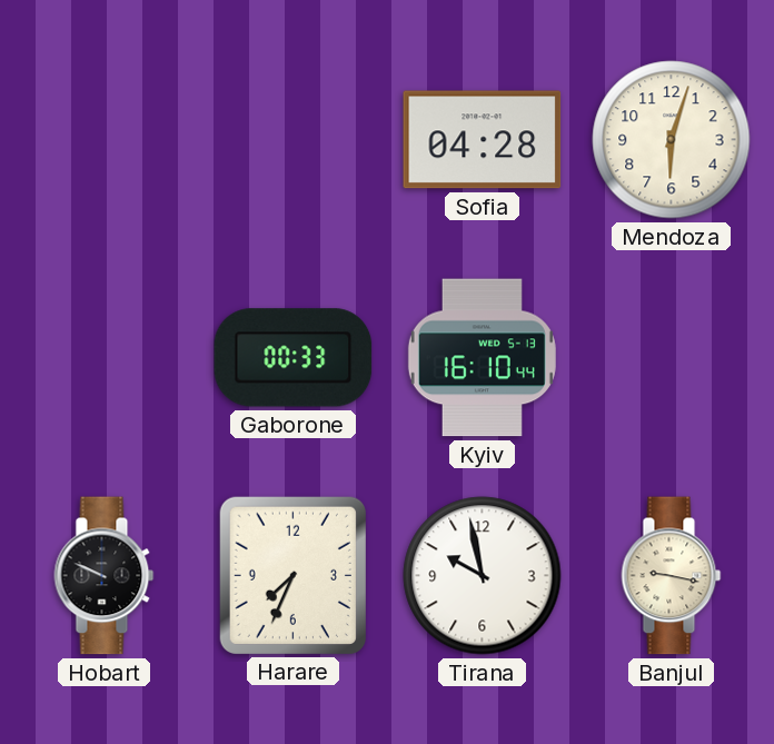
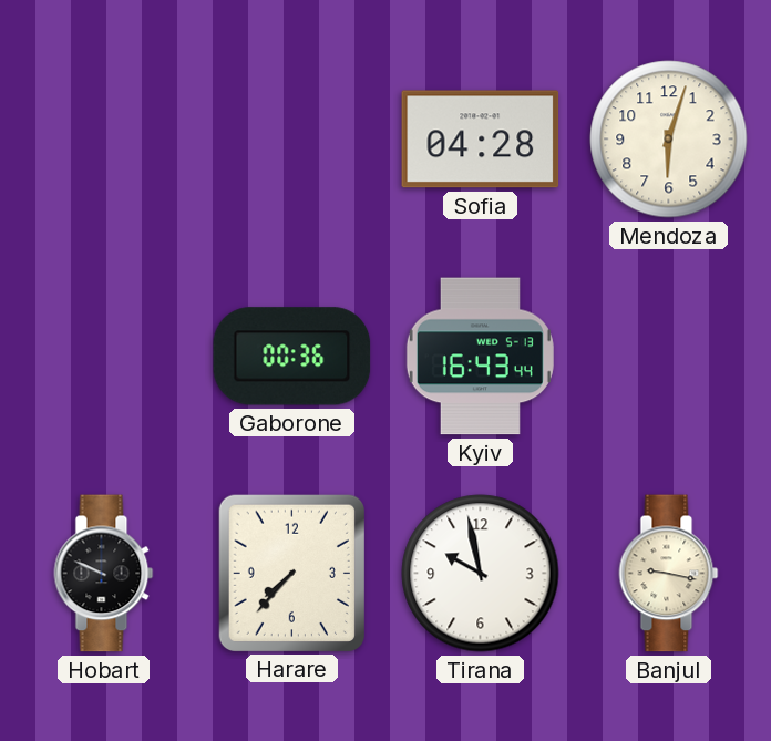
Gaborone: 00:33 -> 00:36 (292, 357)
Kyiv: 16:10 -> 16:43 (480, 357)
Harare: 7:34 -> 7:37 (291, 573)
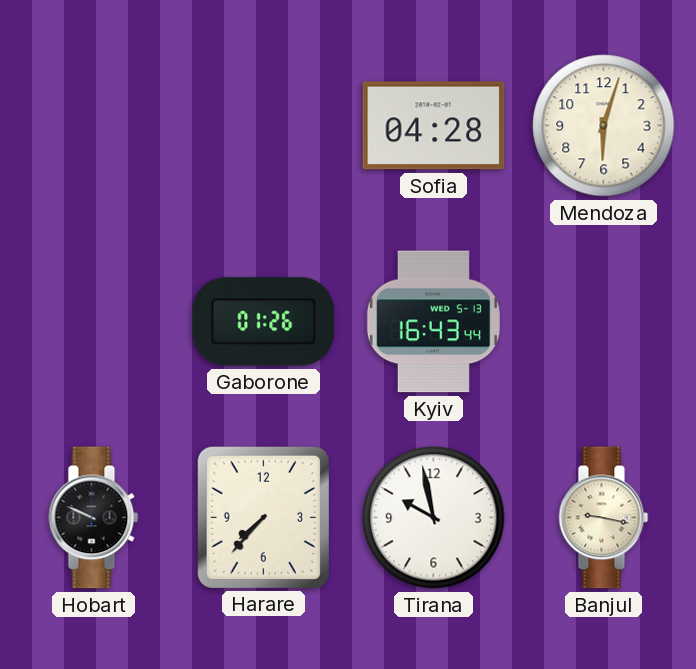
Gaborone: 00:36 -> 01:26 (264, 322)
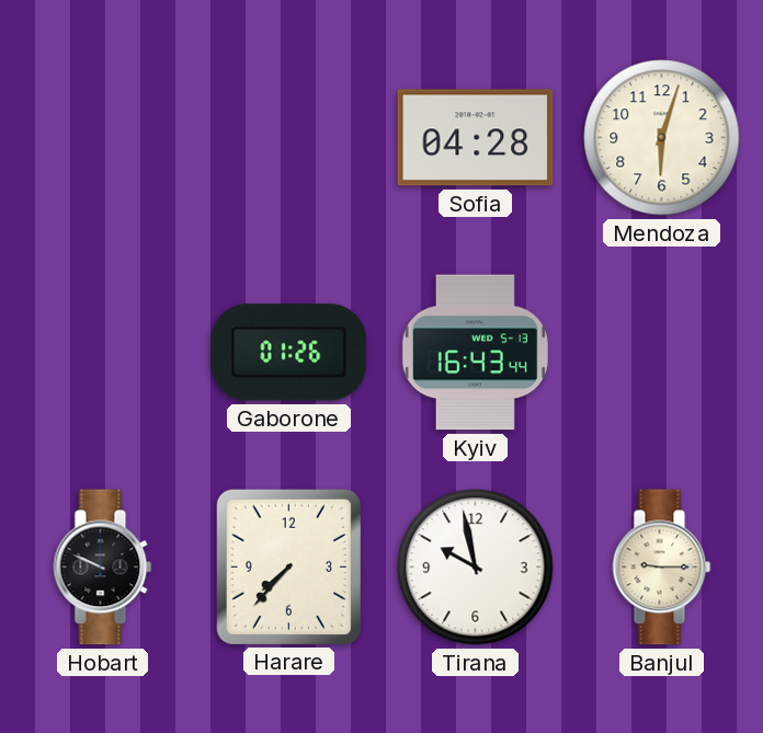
Banjul: 9:17 -> 9:15 (662, 568)
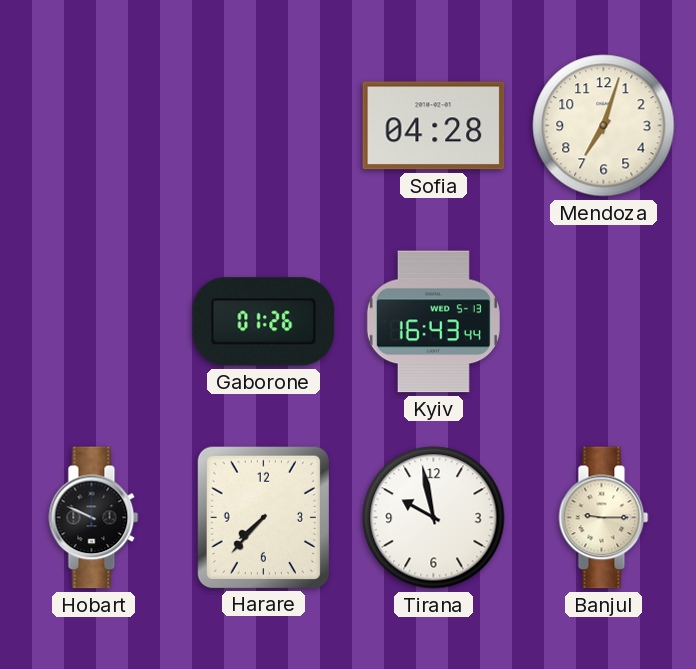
Mendoza: 6:03 -> 7:03 (604, 126)
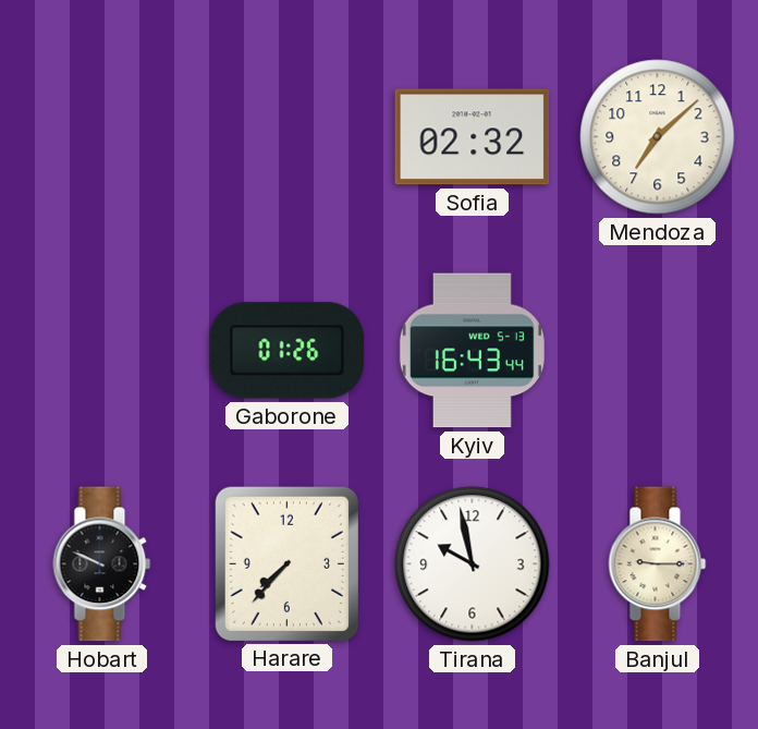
Sofia: 04:28 -> 02:32 (473, 137)
Mendoza: 7:03 -> 7:08 (658, 137)
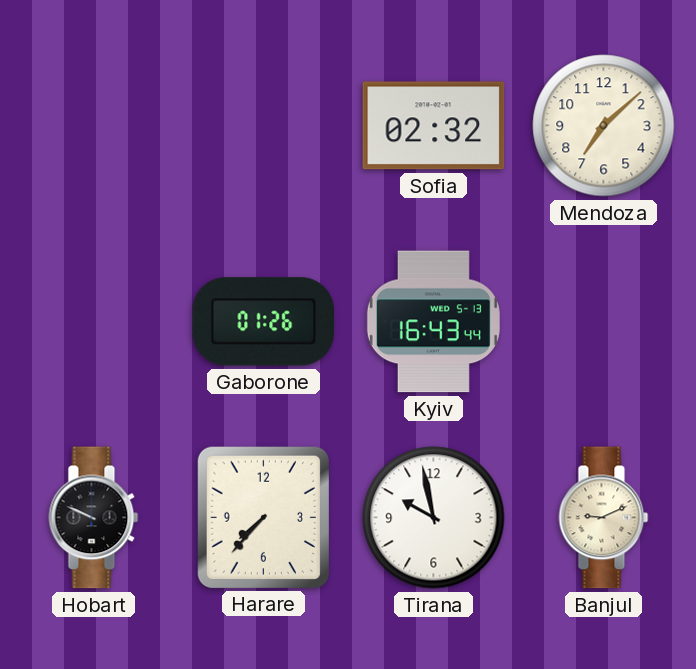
Banjul: 9:15 -> 9:11 (604, 518)
